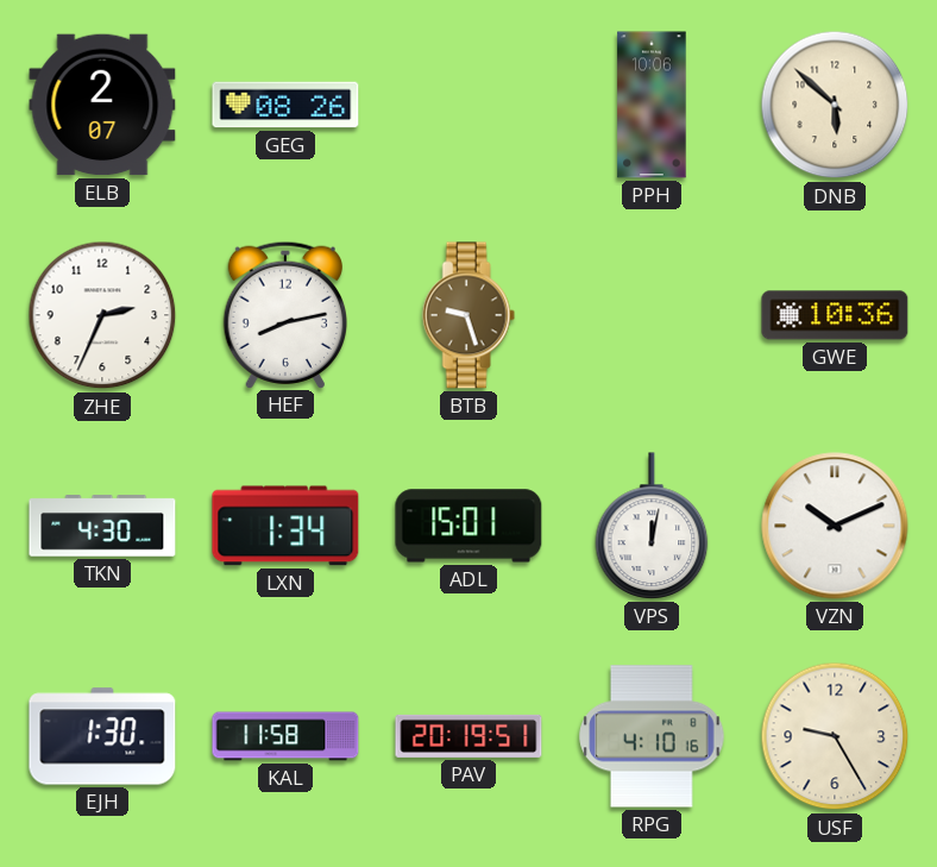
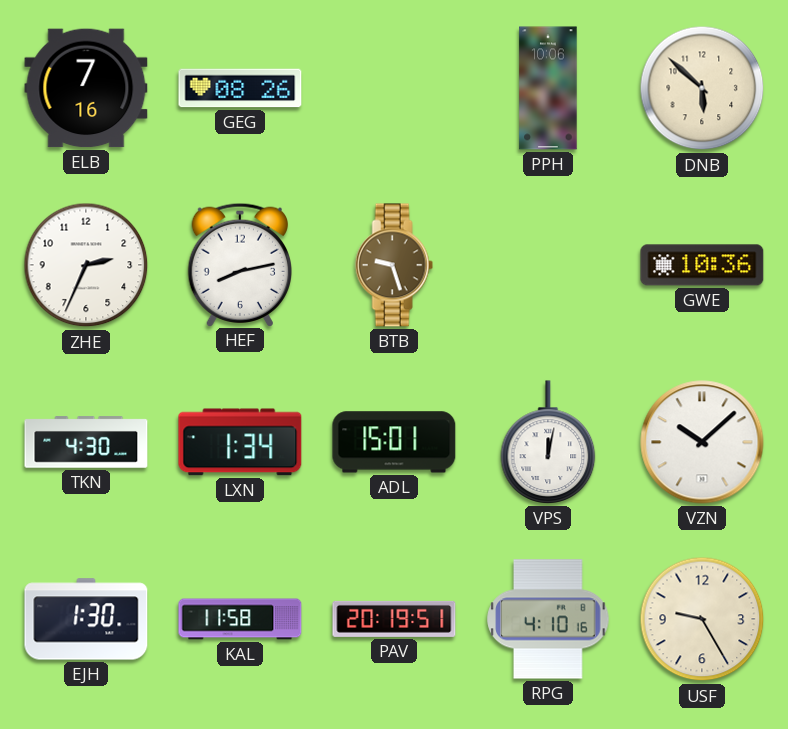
ELB: 2:07 -> 7:16 (86, 88)
VZN: 10:11 -> 10:08 (702, 442)
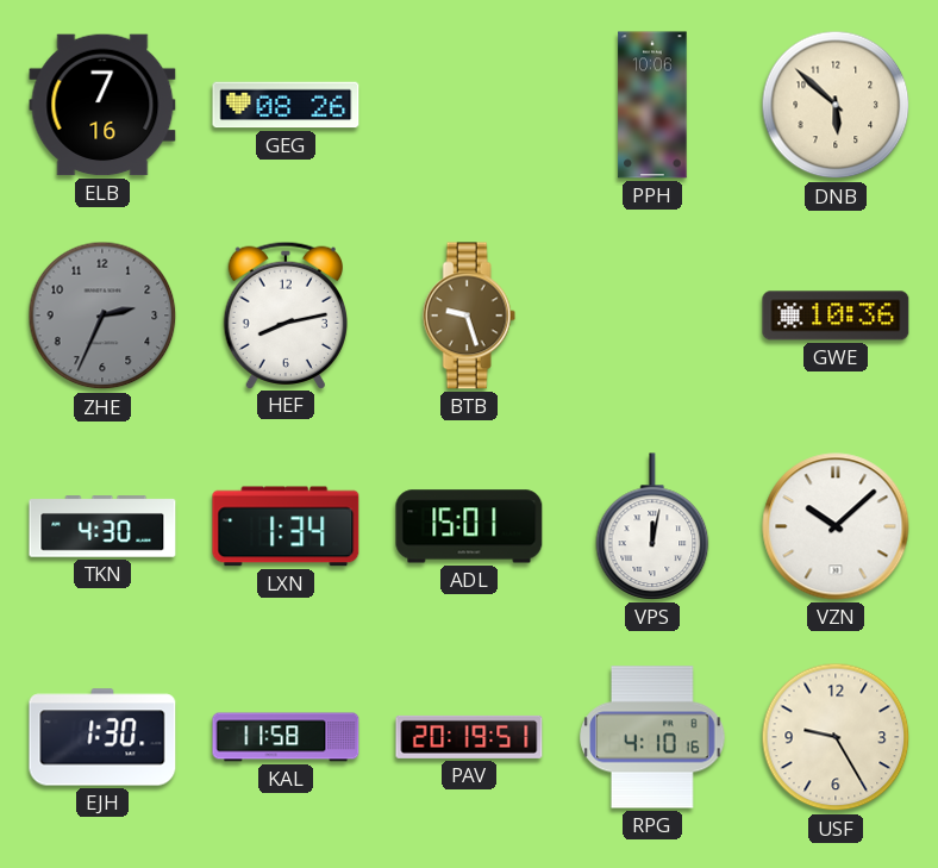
ZHE dial: white -> grey (102, 316)
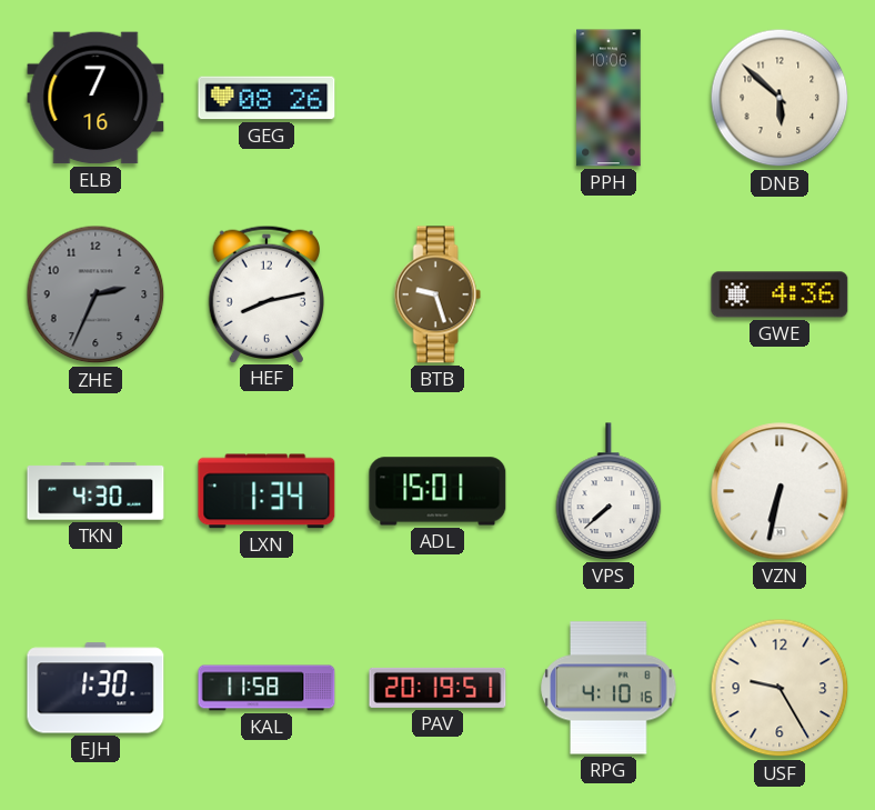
GWE: 10:36 -> 4:36 (780, 294)
VPS: 12:02 -> 7:38 (609, 491)
VZN: 10:08 -> 6:32 (780, 491)
